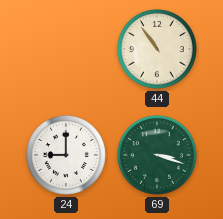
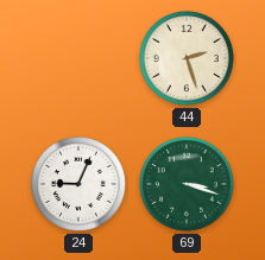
44: 10:54 -> 2:27 (187, 58)
24: 9:00 -> 9:04 (78, 184)
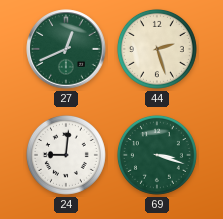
27: none -> 12:41 (66, 49)
24: 9:04 -> 9:01 (66, 155)
